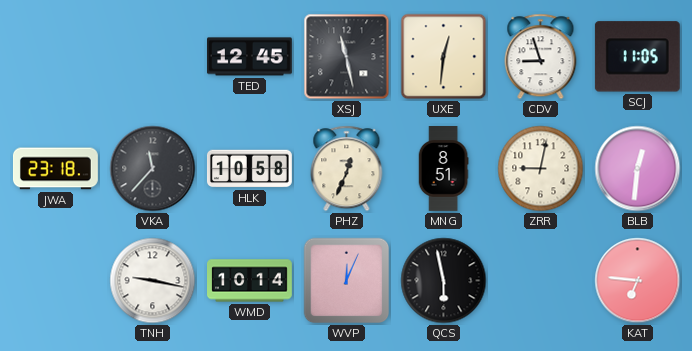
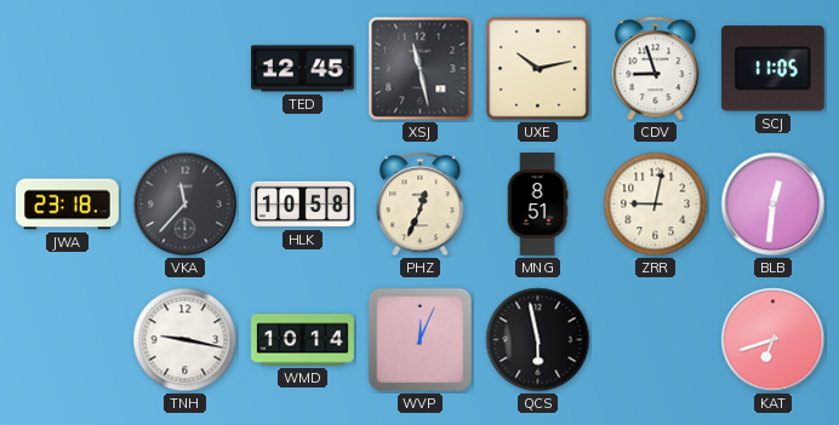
UXE: 12:31 -> 10:13 (538, 69)
KAT: 6:46 -> 6:42 (774, 340)
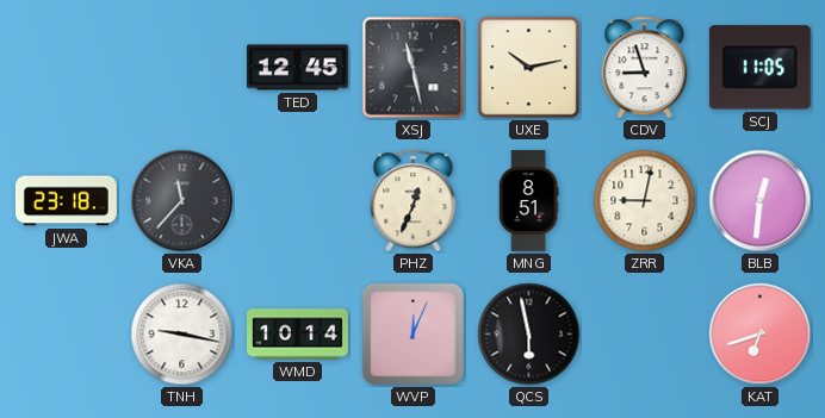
HLK: 10:58 -> none (303, 205)
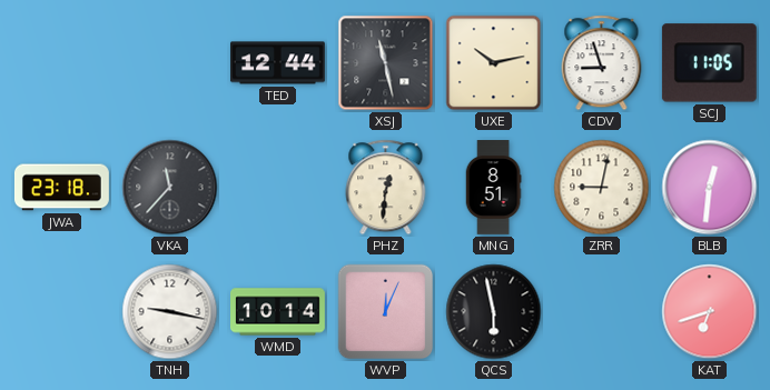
TED: 12:45 -> 12:44 (278, 63)
PHZ: 12:34 -> 12:31 (386, 188)
